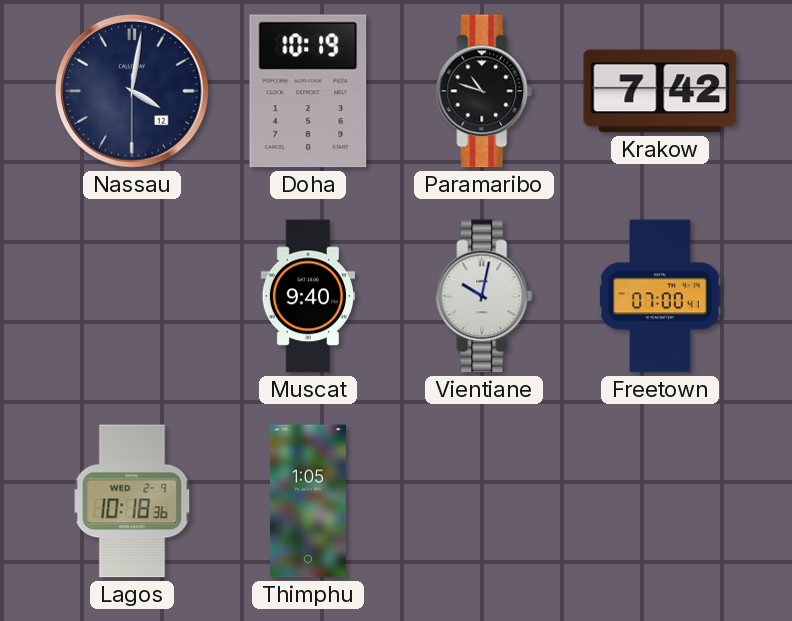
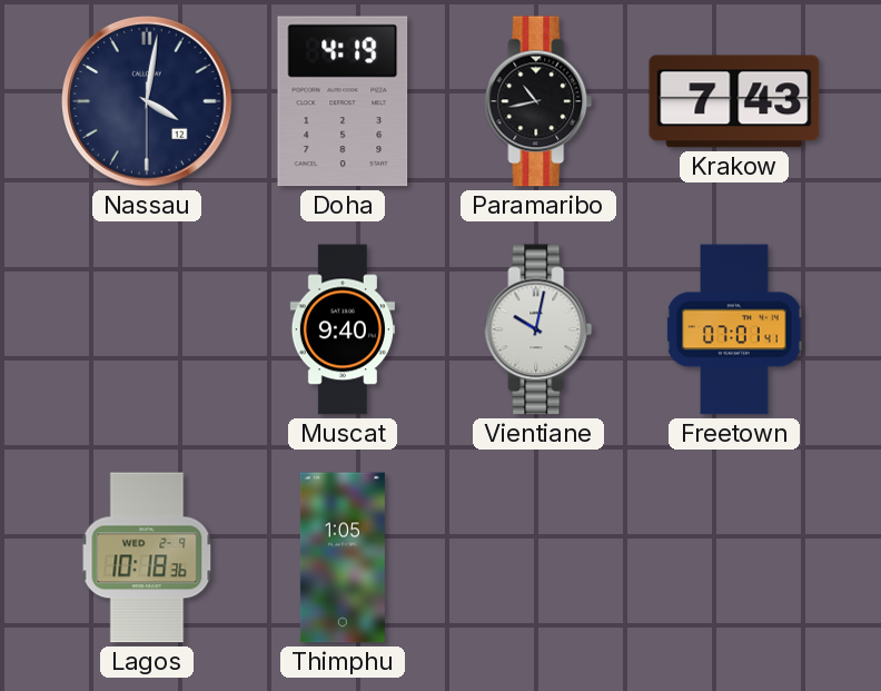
Doha: 10:19 -> 4:19 (343, 101)
Paramaribo: 10:48 -> 10:43 (538, 101)
Krakow: 7:42 -> 7:43 (734, 101)
Freetown: 07:00 -> 07:01 (734, 329)
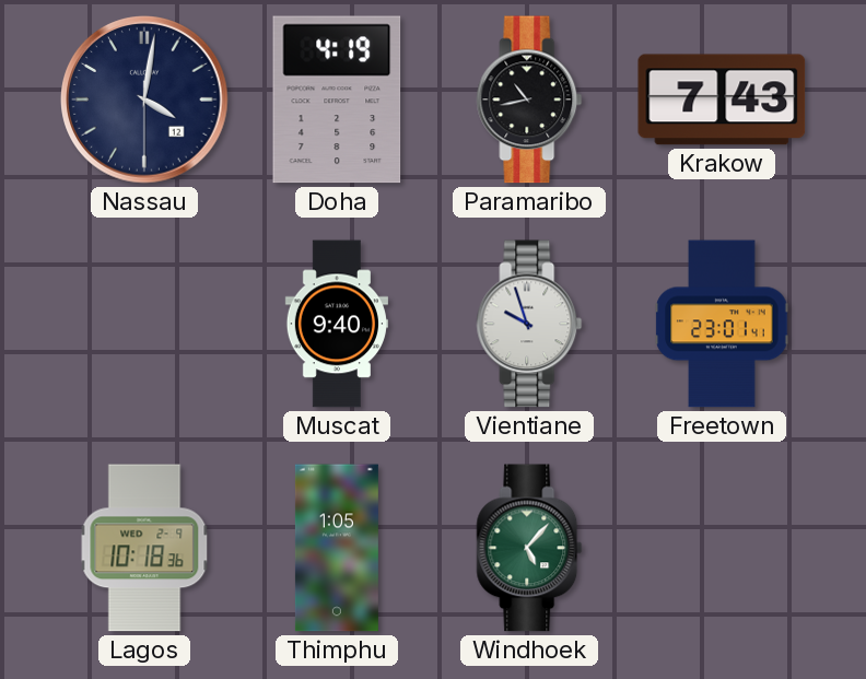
Vientiane: 10:02 -> 9:57 (529, 324)
Freetown: 07:01 -> 23:01 (722, 324)
Windhoek: none -> 5:07 (529, 548)
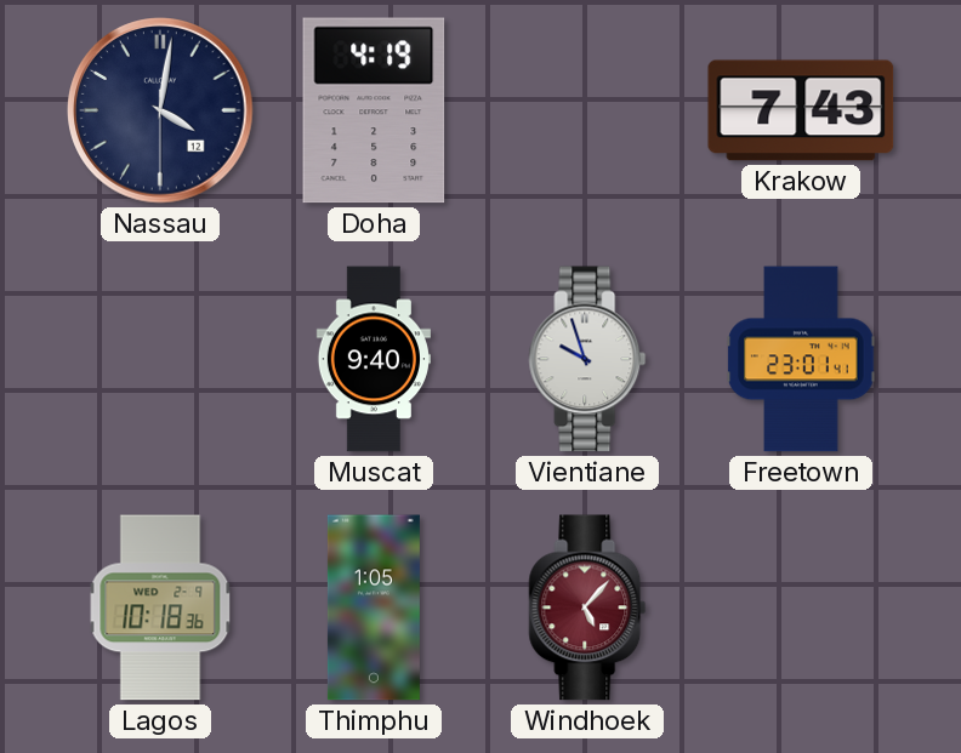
Paramaribo: 10:43 -> none (529, 99)
Windhoek dial: green -> burgundy (587, 607)
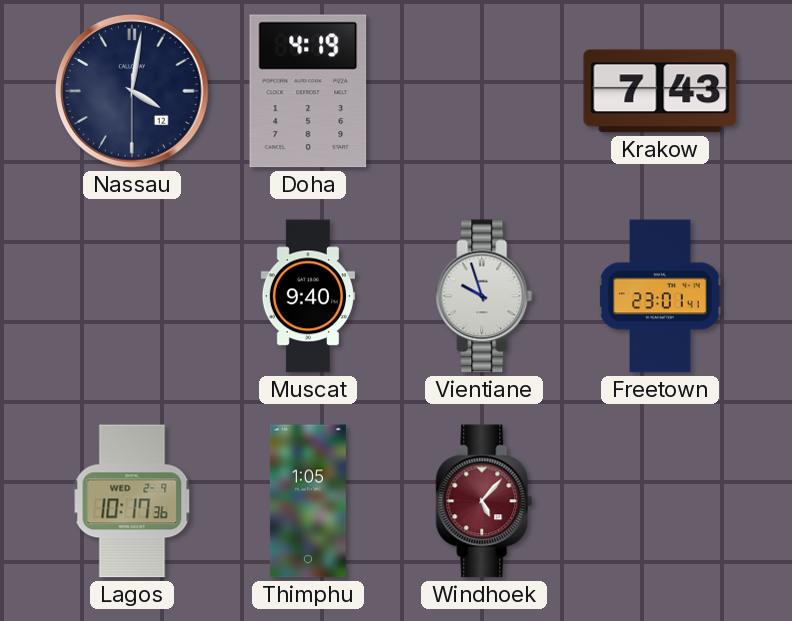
Lagos: 10:18 -> 10:17 (132, 501)
